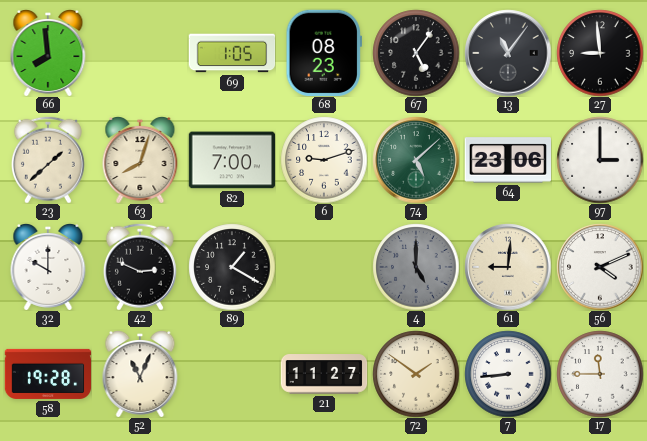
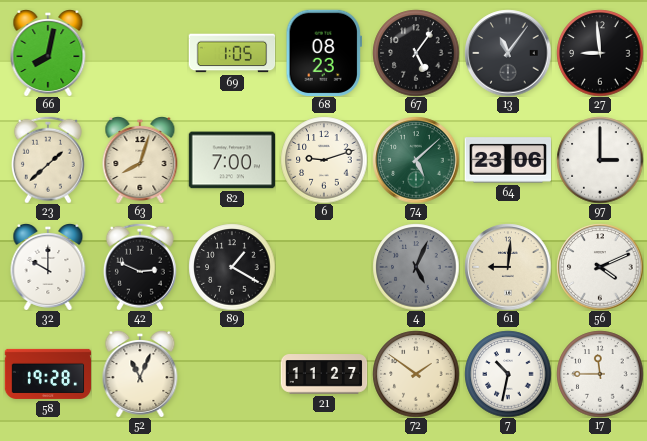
66: 7:59 -> 8:02 (48, 53)
4: 5:00 -> 5:04 (416, 267)
7: 8:44 -> 10:32 (508, 374)
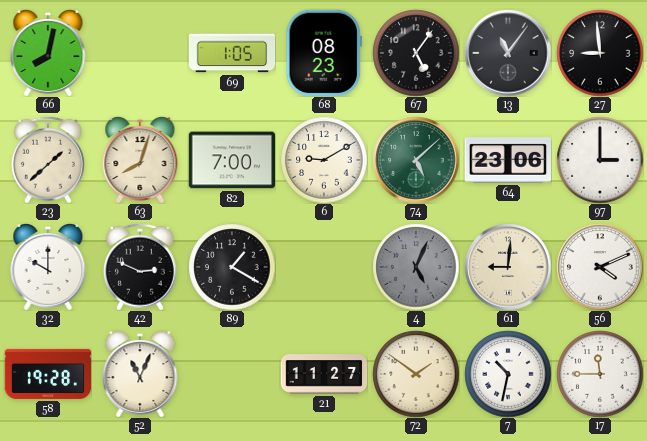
6: 9:12 -> 9:10 (324, 160)
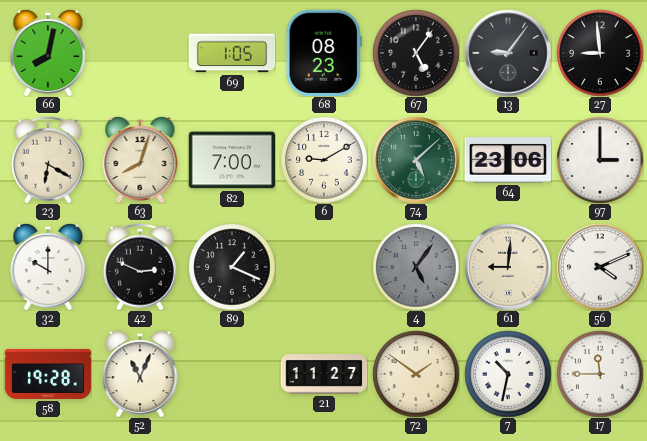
13: 11:06 -> 9:06 (508, 53)
23: 1:38 -> 6:20 (48, 160)
89: 1:20 -> 1:19 (232, 267)
4: 5:04 -> 5:06 (416, 267)
